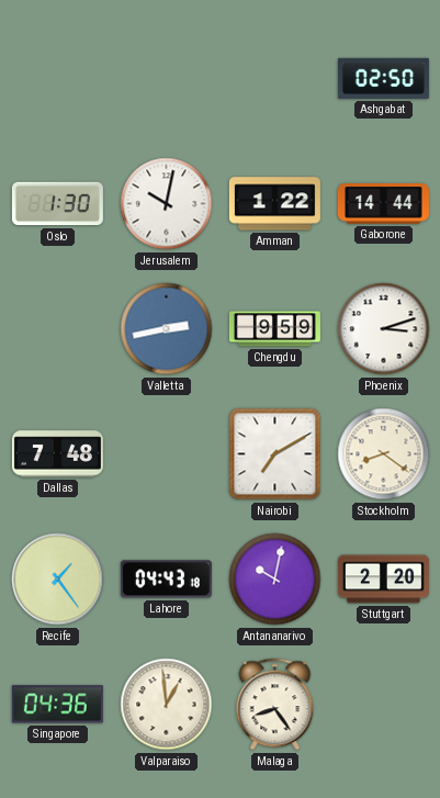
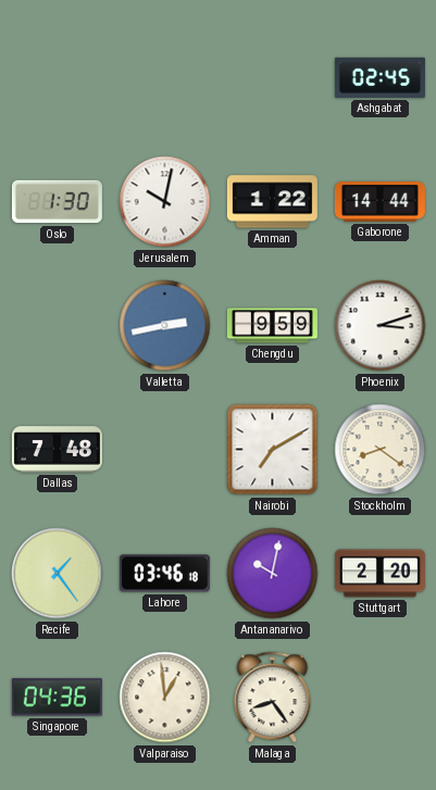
Ashgabat: 02:50 -> 02:45 (379, 77)
Lahore: 04:43 -> 03:46 (164, 574)
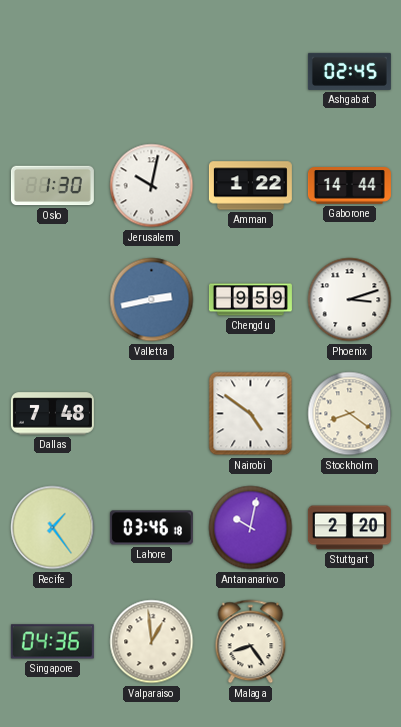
Nairobi: 7:10 -> 4:51 (251, 414)
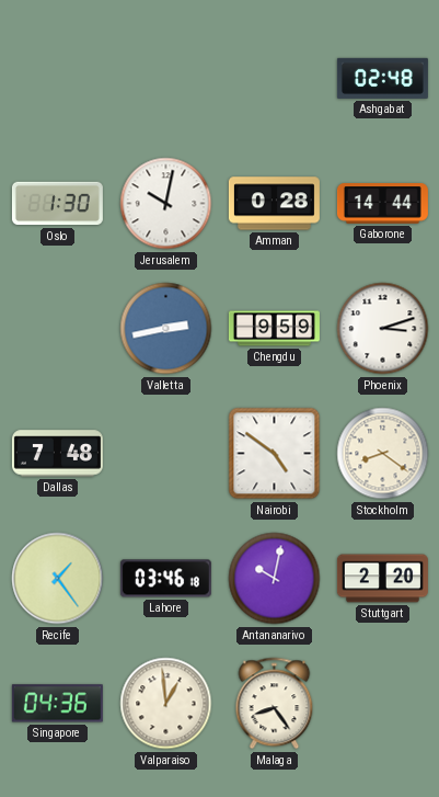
Ashgabat: 02:45 -> 02:48 (382, 78)
Amman: 1:22 -> 0:28 (274, 204)
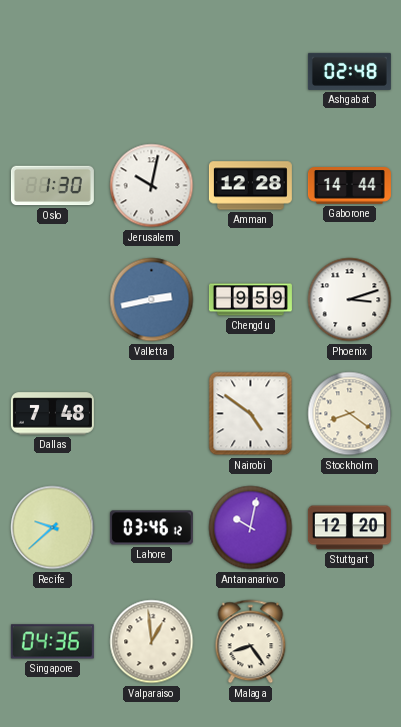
Amman: 0:28 -> 12:28 (250, 186)
Recife: 1:24 -> 9:38 (53, 528)
Lahore: 03:46:18 -> 03:46:12 (151, 528)
Stuttgart: 2:20 -> 12:20 (349, 528)
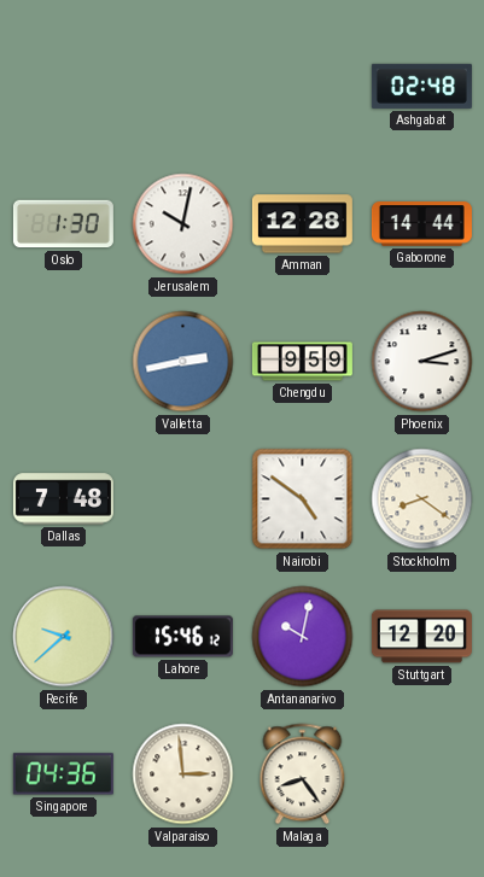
Lahore: 03:46 -> 15:46 (182, 637)
Valparaiso: 12:59 -> 2:59 (183, 774)
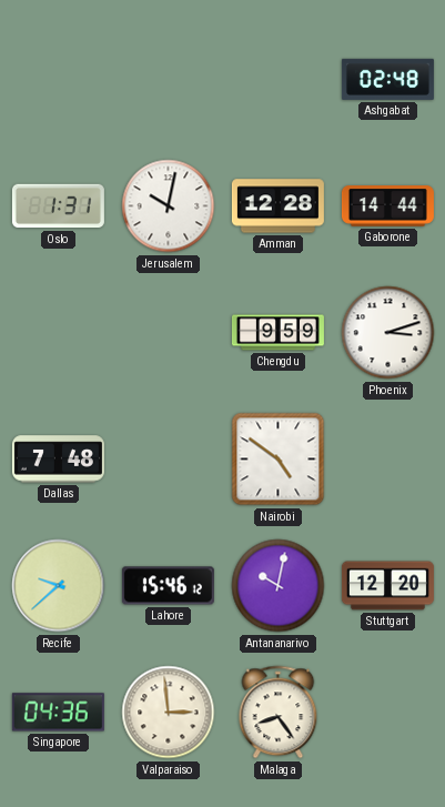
Oslo: 1:30 -> 1:31 (58, 206)
Valletta: 2:43 -> none (183, 362)
Stockholm: 8:21 -> none (422, 499)
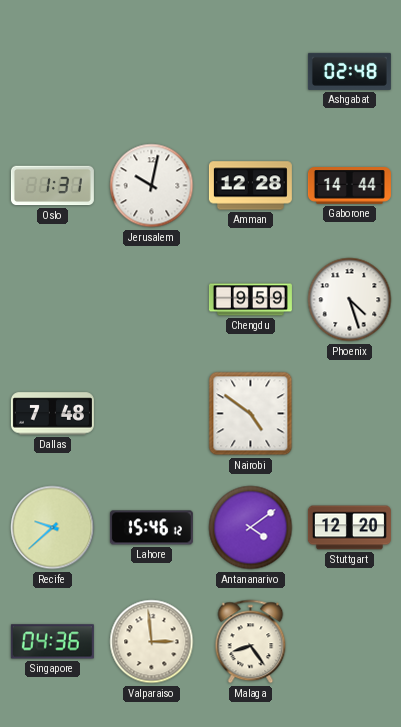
Phoenix: 3:12 -> 4:27 (350, 300)
Antananarivo: 10:02 -> 4:09 (251, 528)
